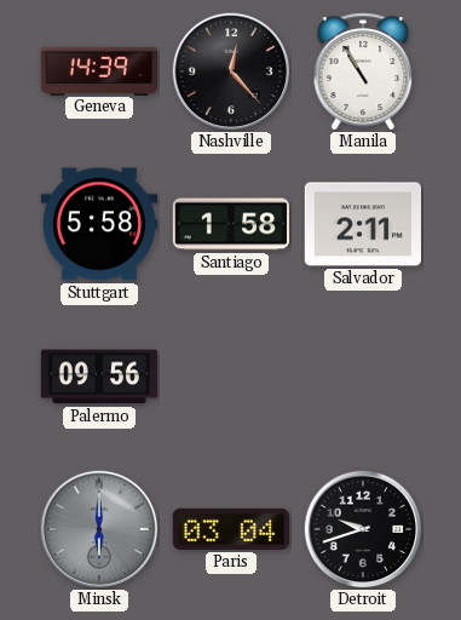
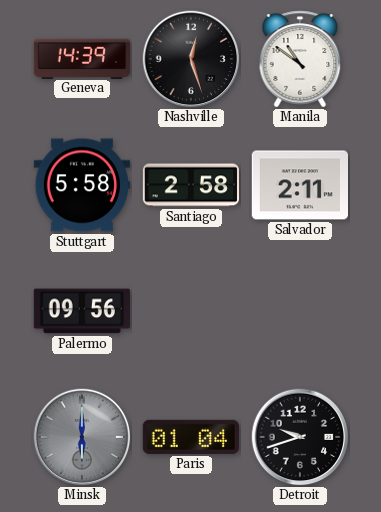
Nashville: 12:23 -> 12:27 (191, 59)
Manila: 10:55 -> 10:51 (300, 59)
Santiago: 1:58 -> 2:58 (190, 185)
Paris: 03:04 -> 01:04 (191, 437)
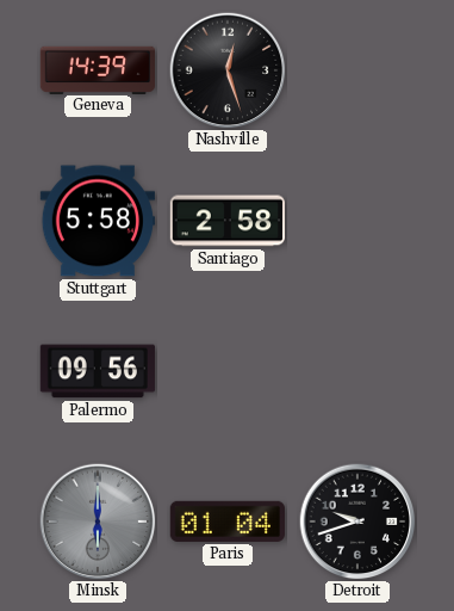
Manila: 10:51 -> none (300, 59)
Salvador: 2:11 -> none (299, 185)
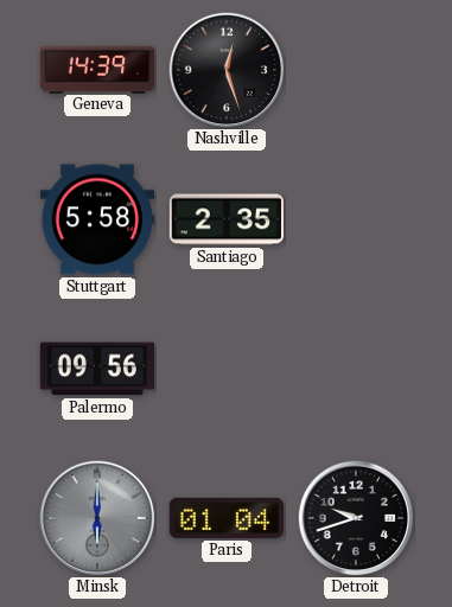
Santiago: 2:58 -> 2:35 (225, 219)
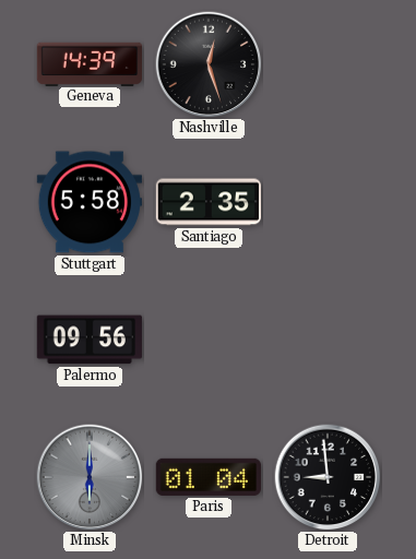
Detroit: 9:42 -> 8:59 (328, 477)
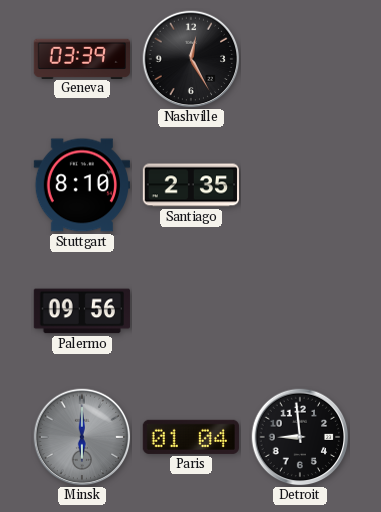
Geneva: 14:39 -> 03:39 (81, 58)
Nashville: 12:27 -> 12:25 (191, 59)
Stuttgart: 5:58 -> 8:10 (81, 185)
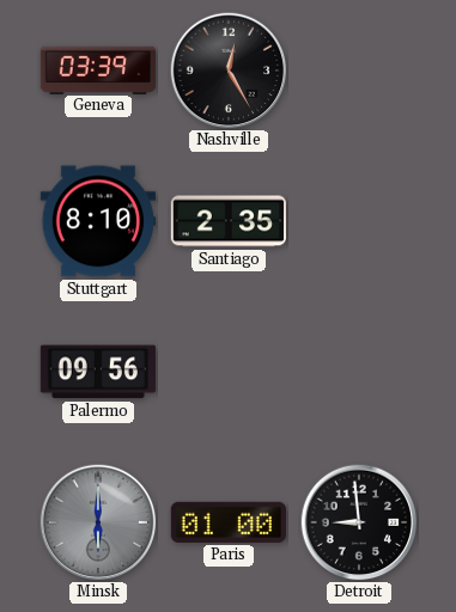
Paris: 01:04 -> 01:00 (229, 522)
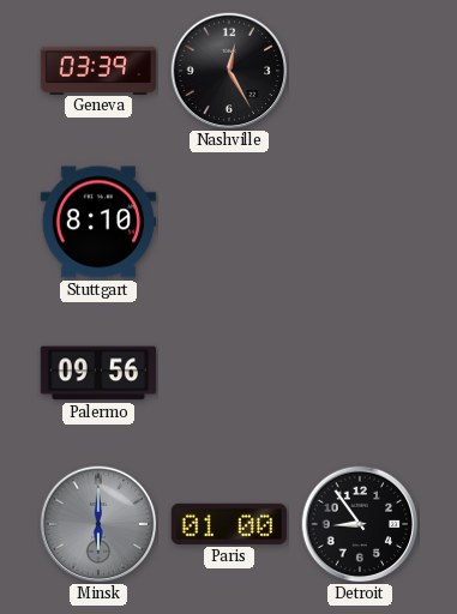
Santiago: 2:35 -> none (227, 221)
Detroit: 8:59 -> 8:54 (360, 524)
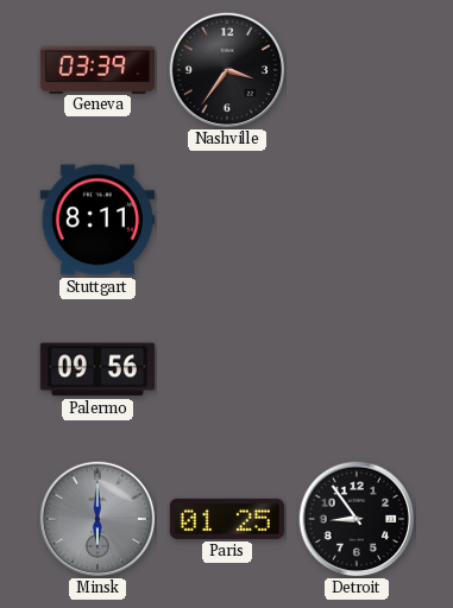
Nashville: 12:25 -> 3:36 (227, 70)
Stuttgart: 8:10 -> 8:11 (96, 220)
Paris: 01:00 -> 01:25 (227, 519)
